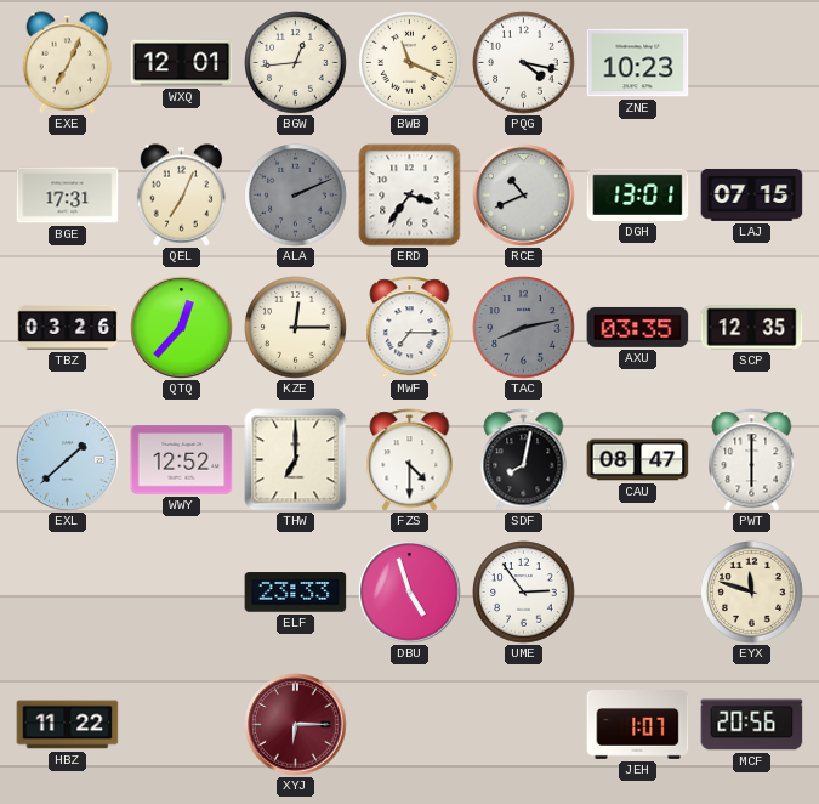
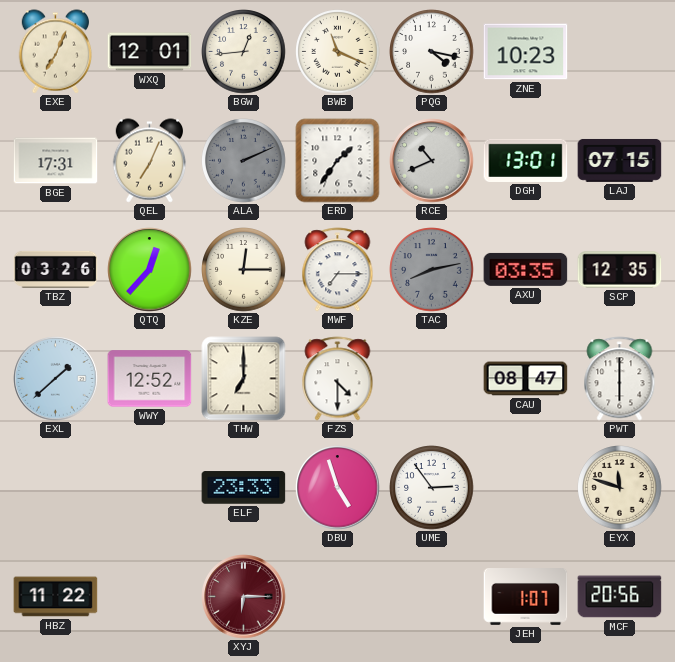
ERD: 3:36 -> 1:36 (338, 161)
SDF: 8:02 -> none (524, 460)
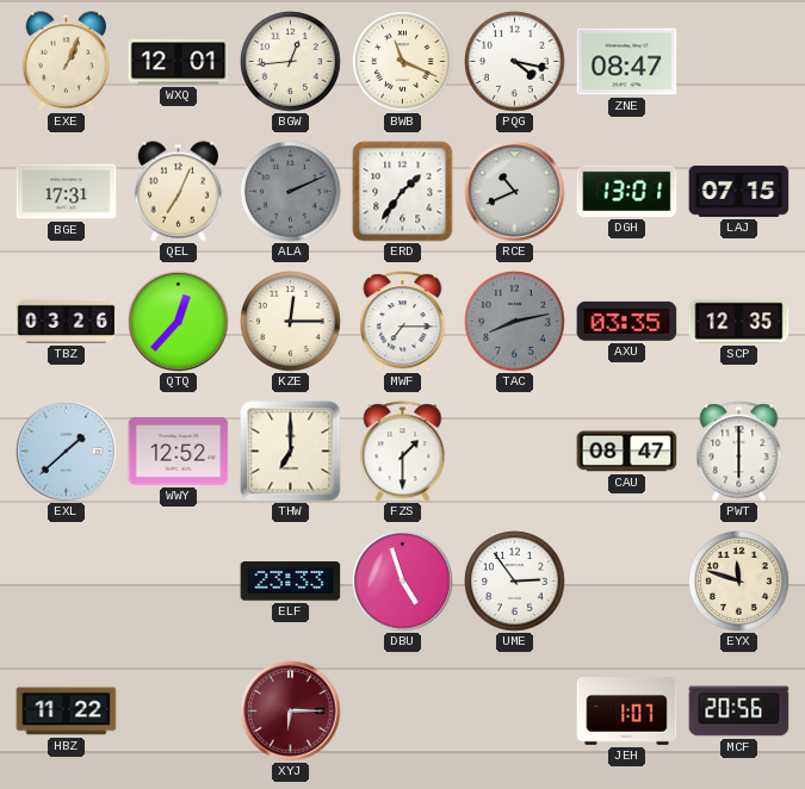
EXE: 7:04 -> 1:04 (67, 62)
ZNE: 10:23 -> 08:47 (627, 62)
FZS: 4:30 -> 1:30 (403, 452)
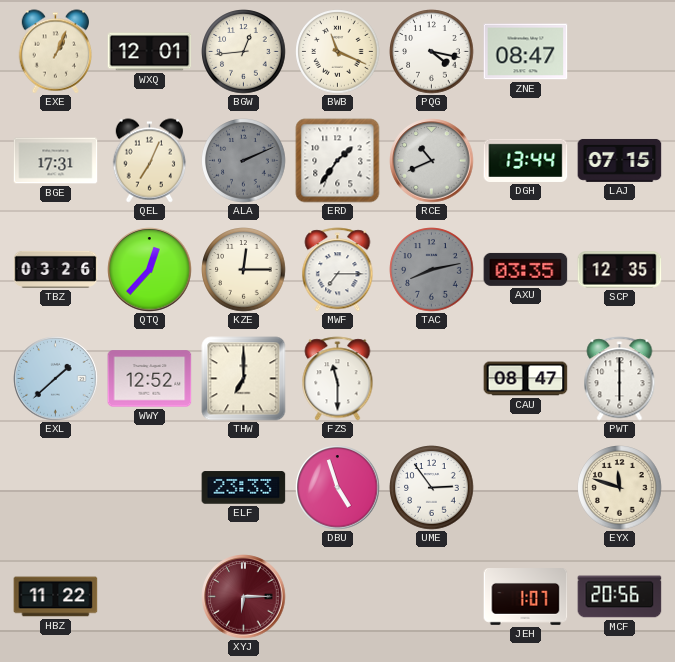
DGH: 13:01 -> 13:44 (526, 160)
FZS: 1:30 -> 11:30 (338, 379)
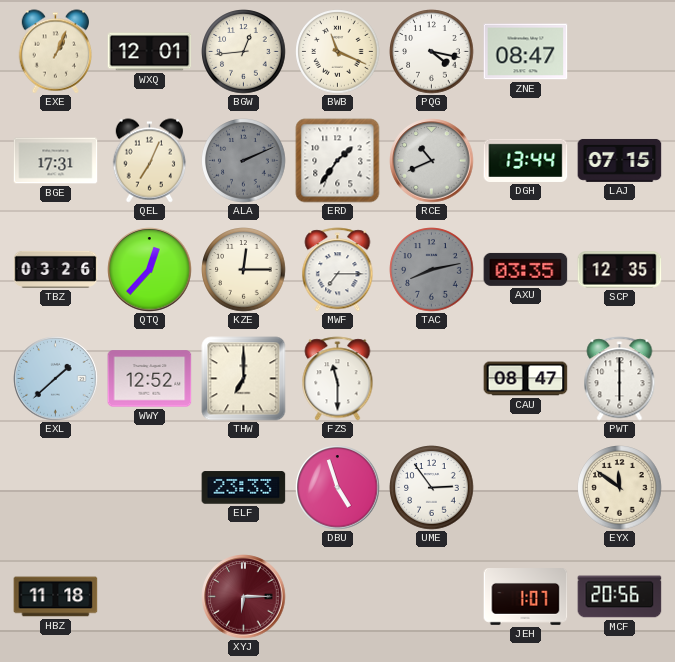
EYX: 11:48 -> 11:51 (620, 488)
HBZ: 11:22 -> 11:18 (56, 597)
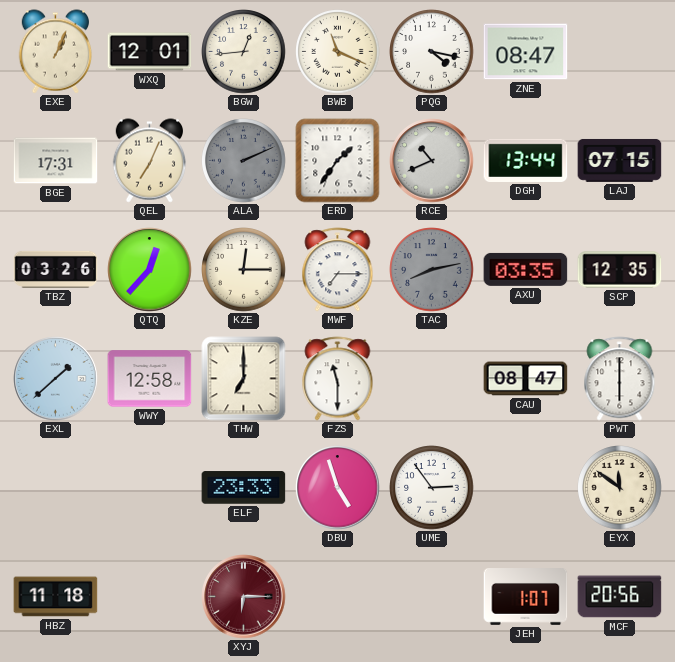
WWY: 12:52 -> 12:58 (150, 379)
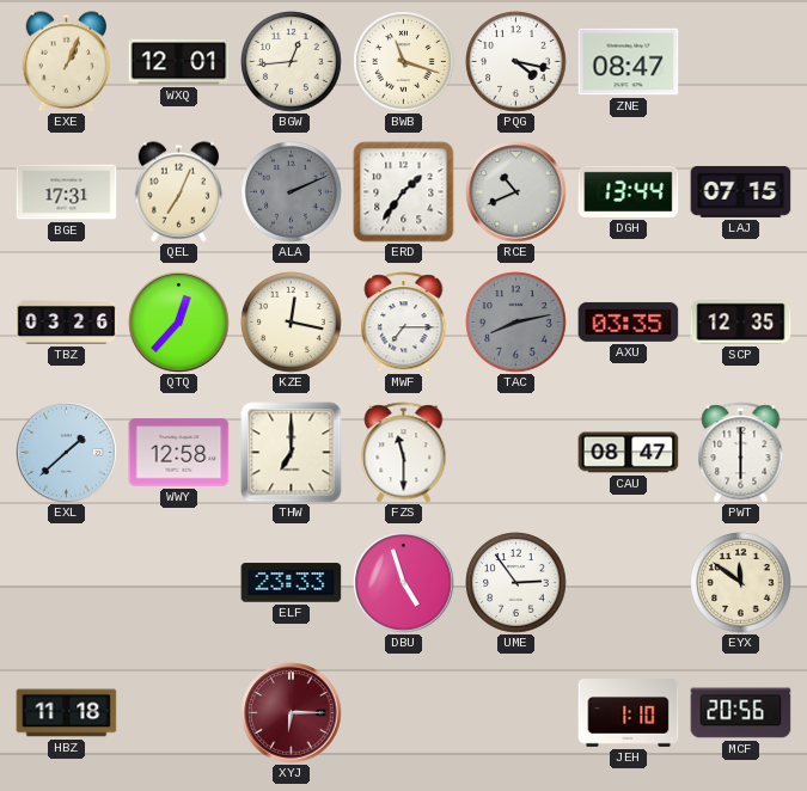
BWB: 11:19 -> 11:18 (404, 62)
KZE: 12:15 -> 12:17 (292, 323)
JEH: 1:07 -> 1:10 (629, 713)
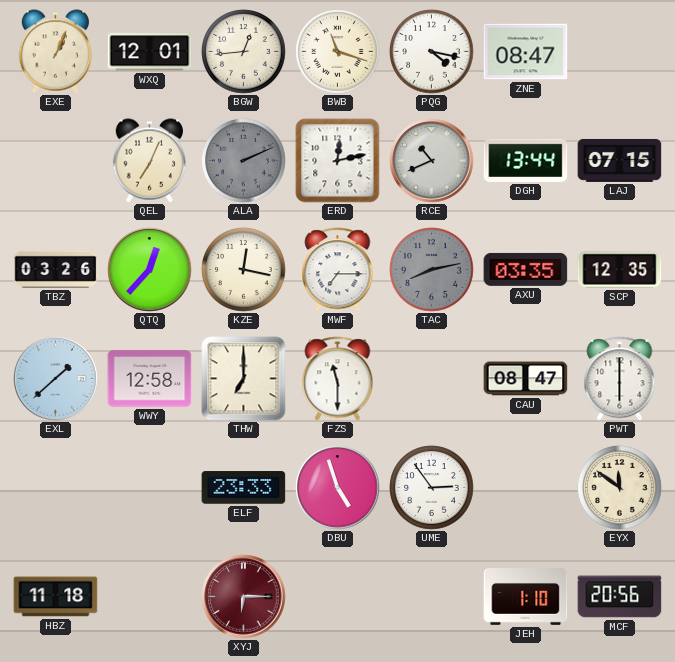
BGE: 17:31 -> none (67, 192)
ERD: 1:36 -> 12:13 (338, 161)
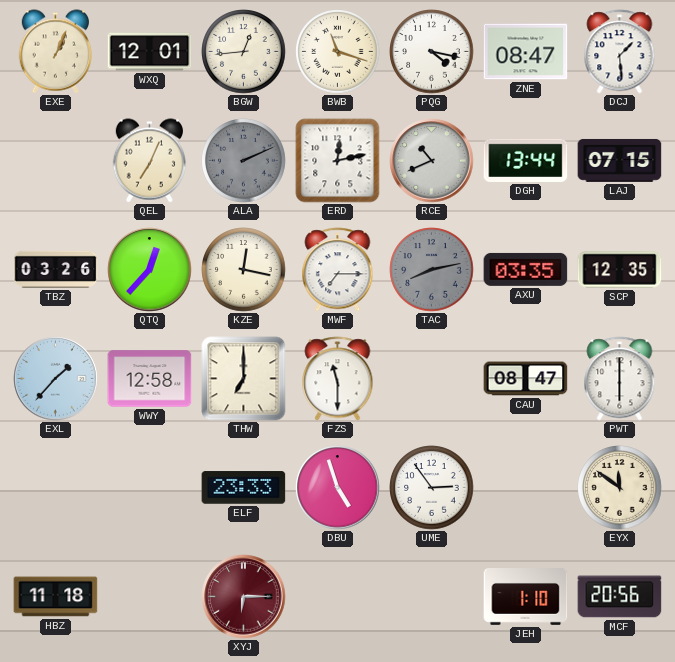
DCJ: none -> 1:29 (620, 52)
EXL: 1:38 -> 1:37 (56, 379)
